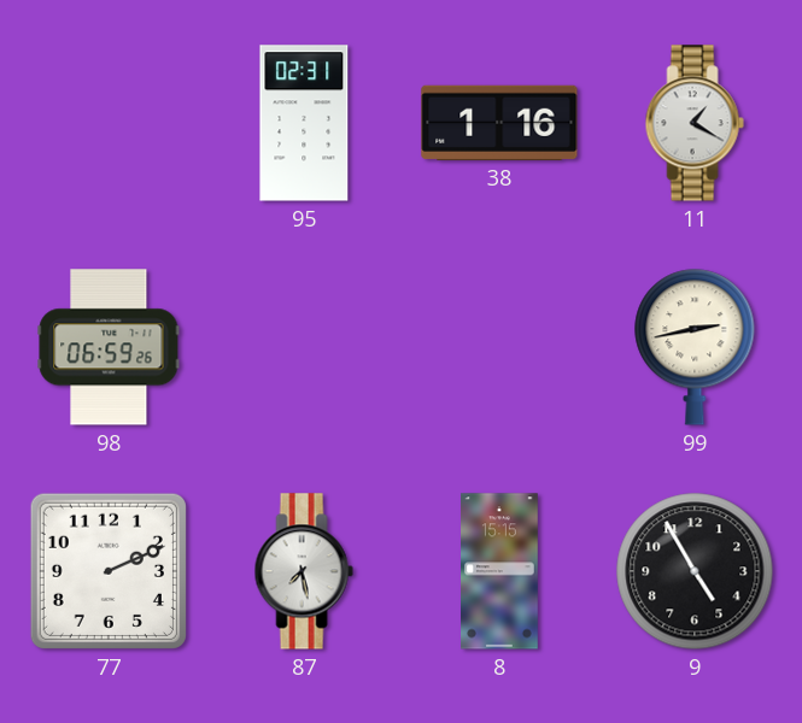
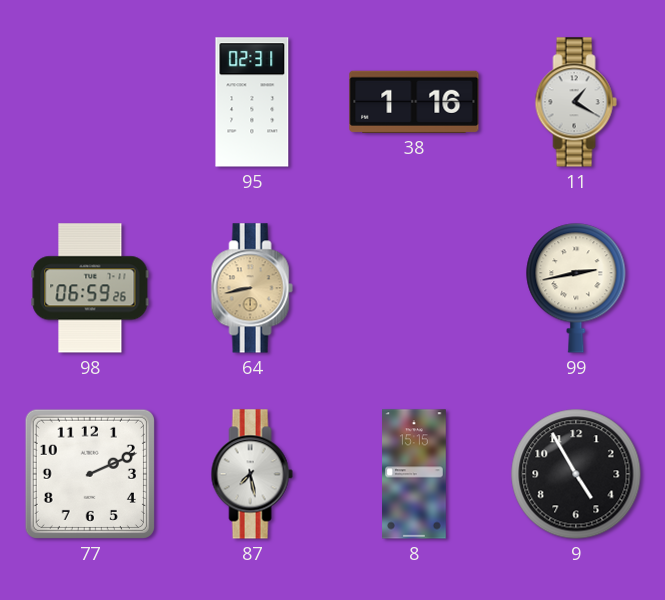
64: none -> 8:43 (252, 288)
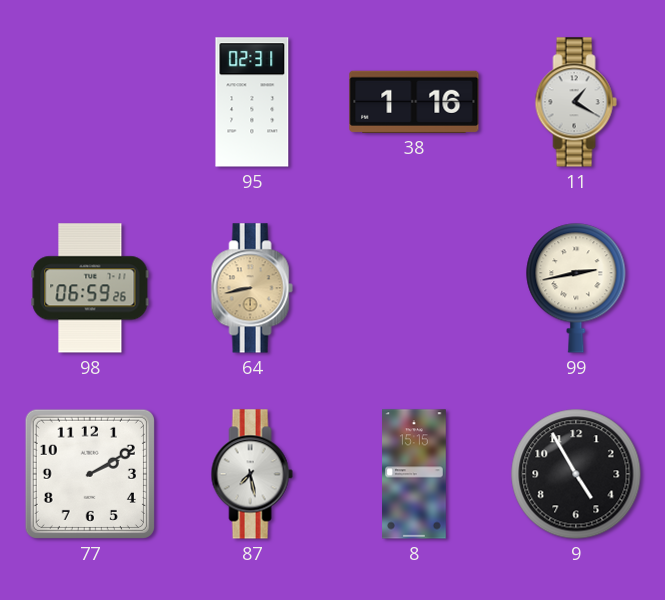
77: 2:11 -> 2:10 (90, 474)
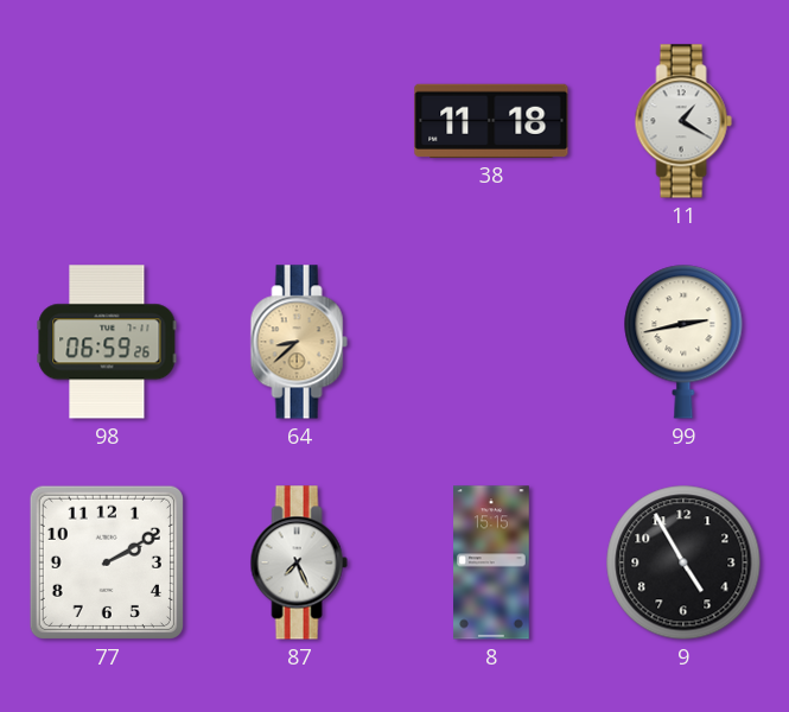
95: 02:31 -> none (252, 102)
38: 1:16 -> 11:18 (491, 121)
64: 8:43 -> 8:38 (299, 342)
87: 7:28 -> 7:26 (299, 562)
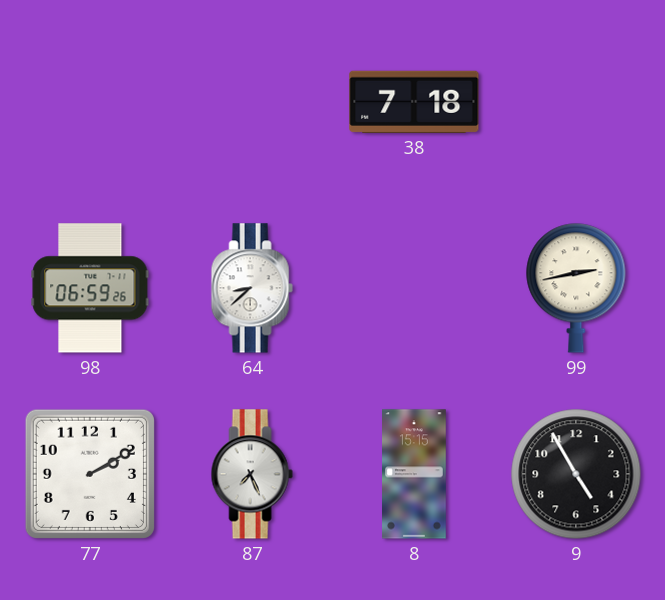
38: 11:18 -> 7:18 (414, 102)
11: 1:20 -> none (683, 121)
64 dial: champagne -> white (252, 288)
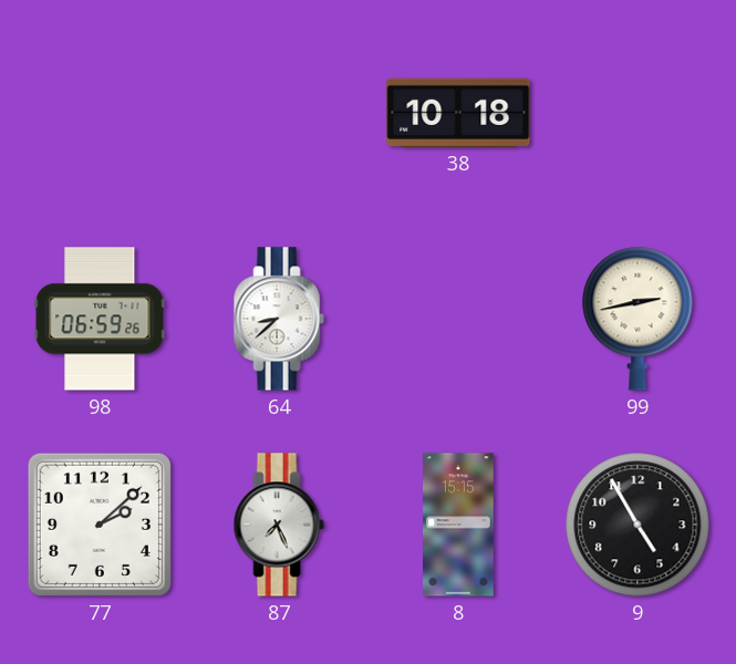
38: 7:18 -> 10:18 (458, 113)
77: 2:10 -> 2:08 (100, 525)
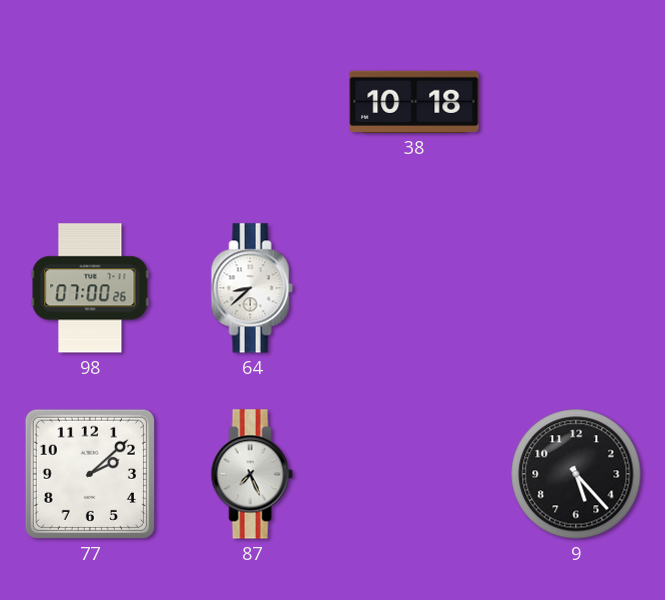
98: 06:59 -> 07:00 (90, 288)
99: 2:43 -> none (637, 319)
8: 15:15 -> none (459, 525)
9: 4:55 -> 5:23 (576, 474)
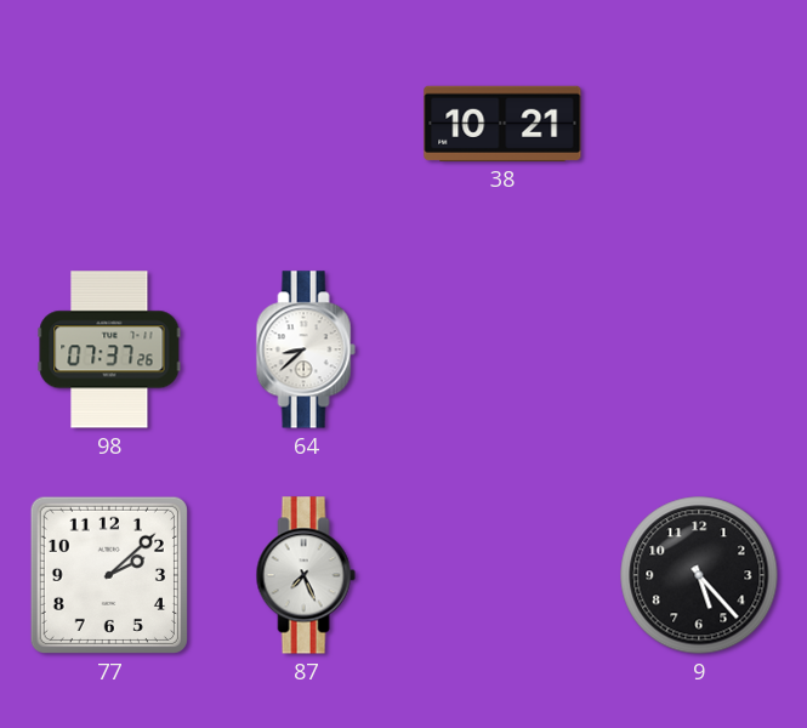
38: 10:18 -> 10:21 (502, 124)
98: 07:00 -> 07:37 (109, 349)
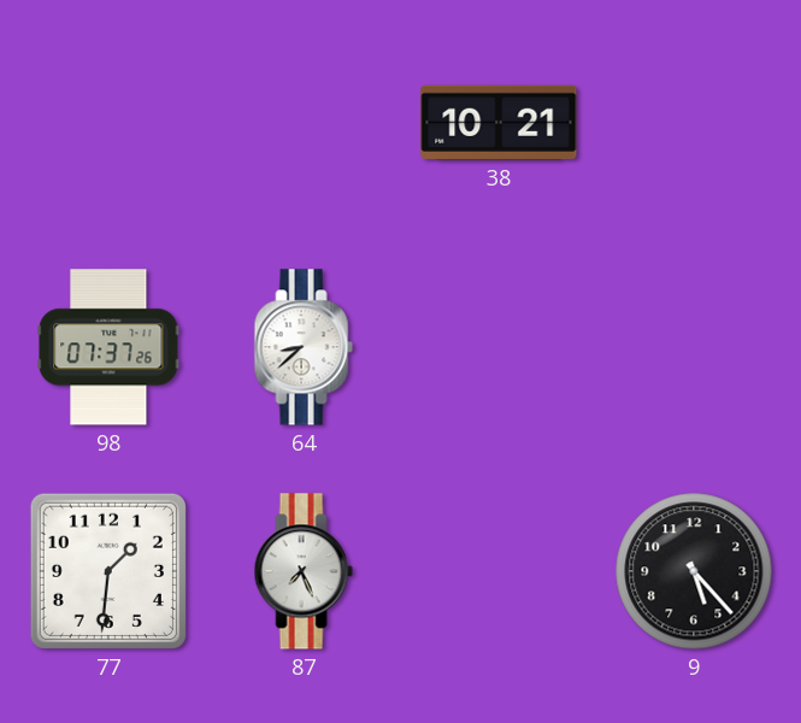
77: 2:08 -> 1:31 (108, 571)
